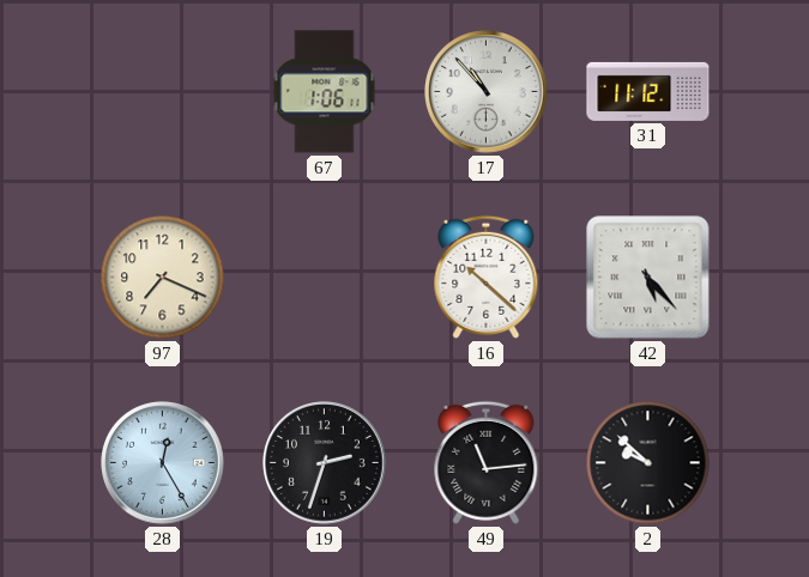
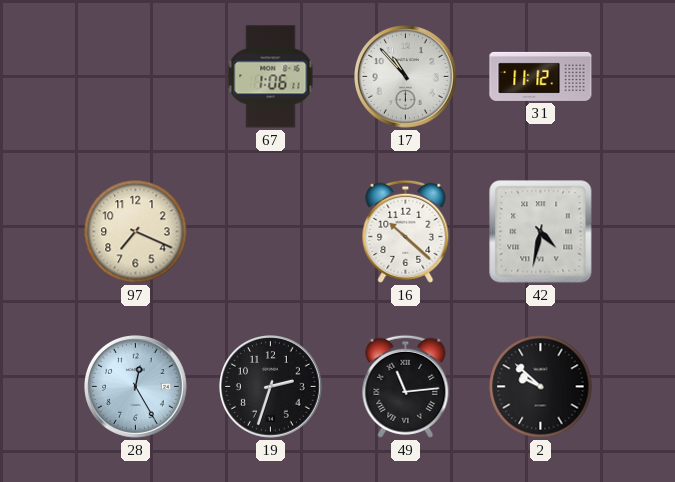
42: 5:23 -> 4:32 (541, 232)
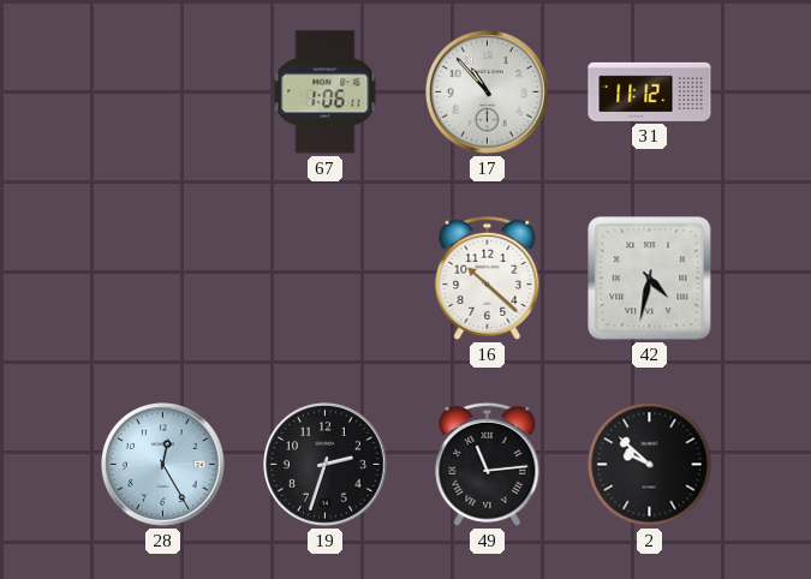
97: 7:19 -> none (136, 232)
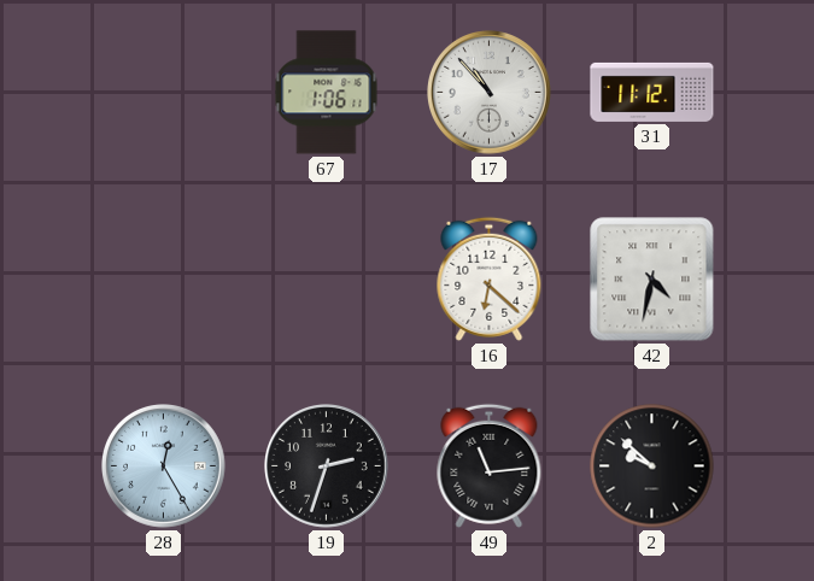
16: 10:22 -> 6:22 (490, 278)
